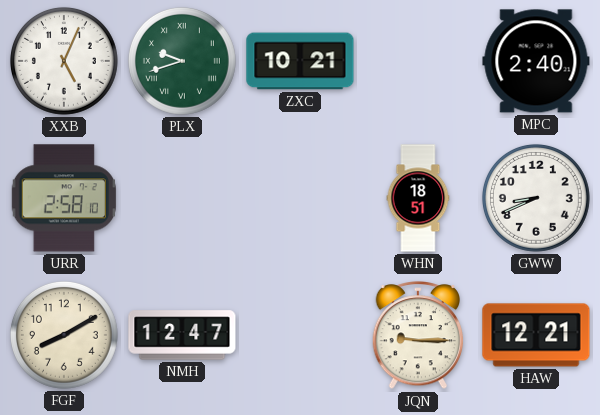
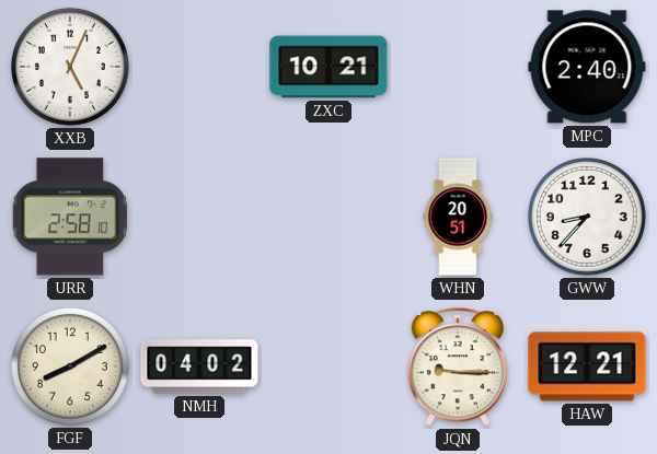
PLX: 9:42 -> none (182, 61)
WHN: 18:51 -> 20:51 (458, 217)
GWW: 8:41 -> 8:37 (587, 217)
NMH: 12:47 -> 04:02 (199, 366)
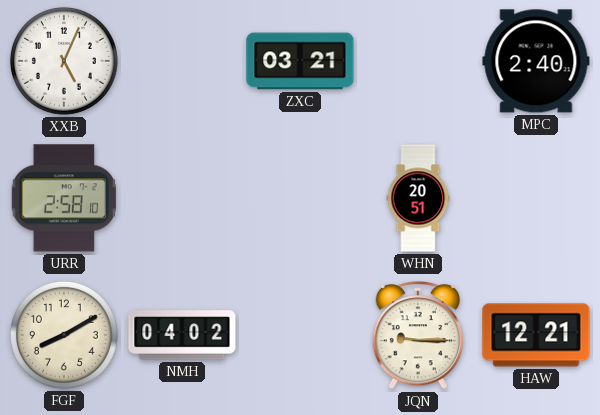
ZXC: 10:21 -> 03:21 (300, 61)
GWW: 8:37 -> none (587, 217)
